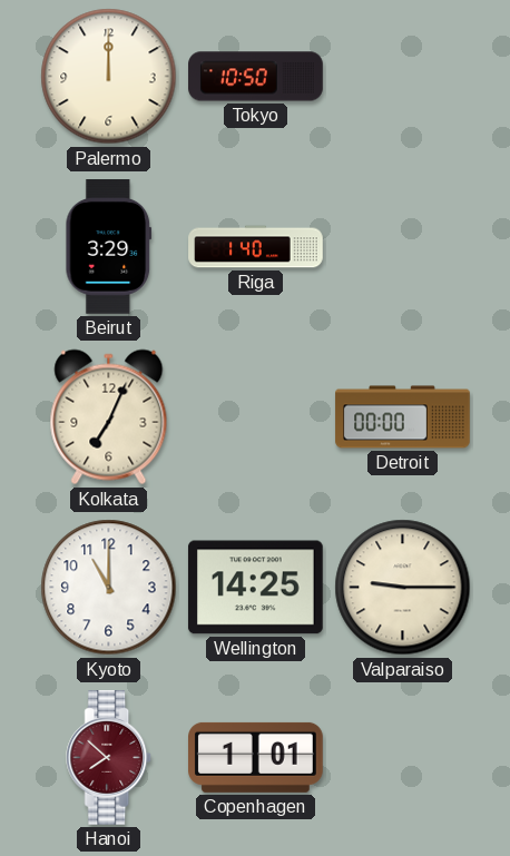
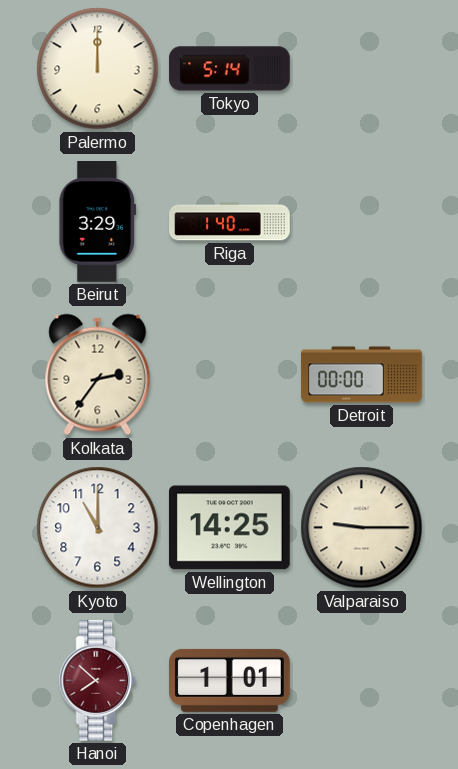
Tokyo: 10:50 -> 5:14 (230, 69)
Kolkata: 7:04 -> 2:36 (98, 375)
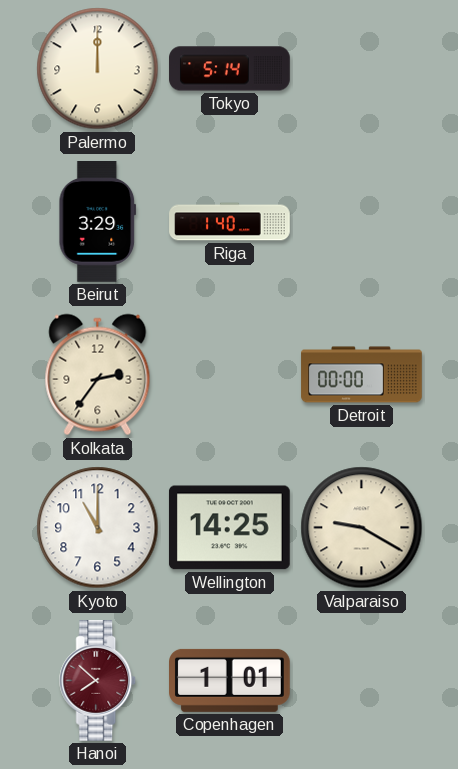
Valparaiso: 9:15 -> 9:20 (362, 528)
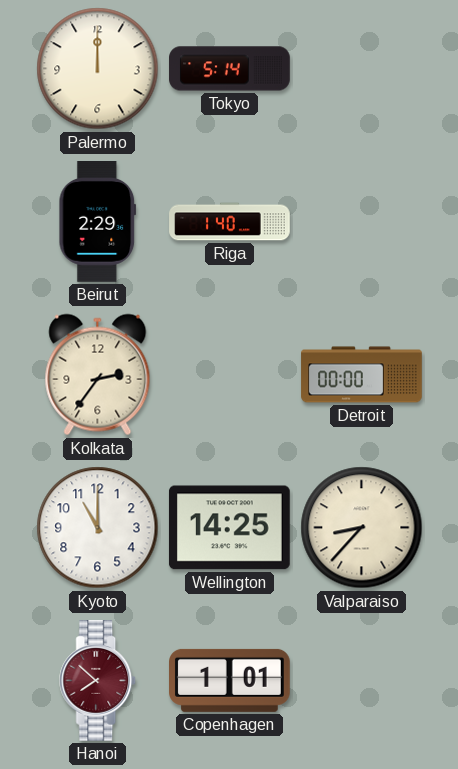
Beirut: 3:29 -> 2:29 (98, 222)
Valparaiso: 9:20 -> 8:37 (362, 528)
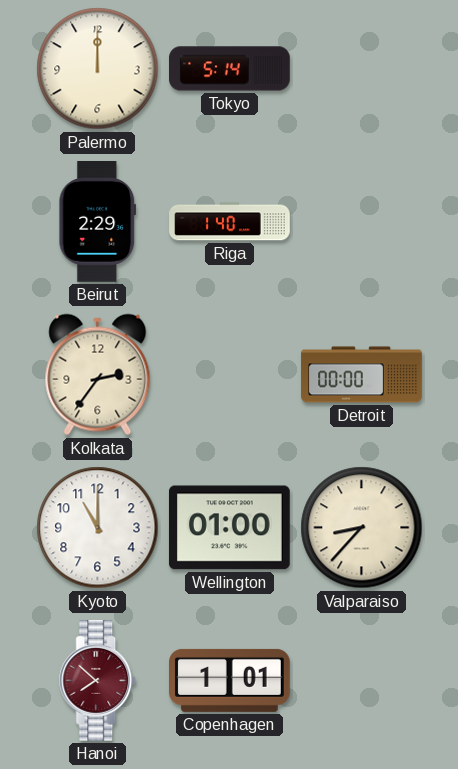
Wellington: 14:25 -> 01:00 (229, 528)
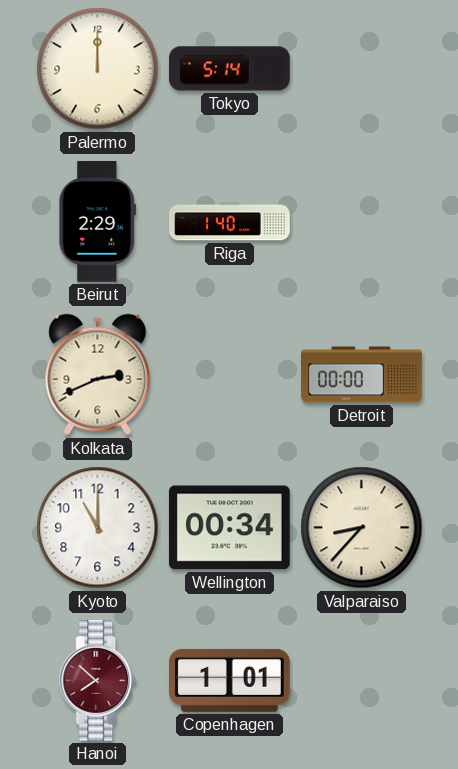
Kolkata: 2:36 -> 2:41 (98, 375)
Wellington: 01:00 -> 00:34 (229, 528)
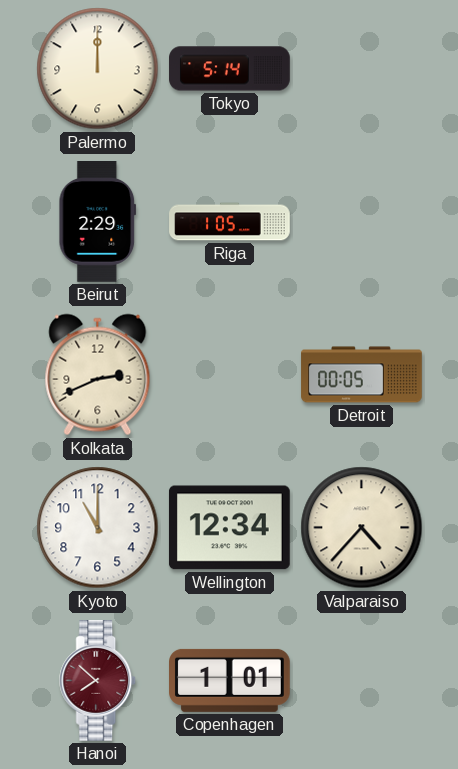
Riga: 1:40 -> 1:05 (230, 222)
Detroit: 00:00 -> 00:05 (362, 375)
Wellington: 00:34 -> 12:34 (229, 528)
Valparaiso: 8:37 -> 4:37 (362, 528)
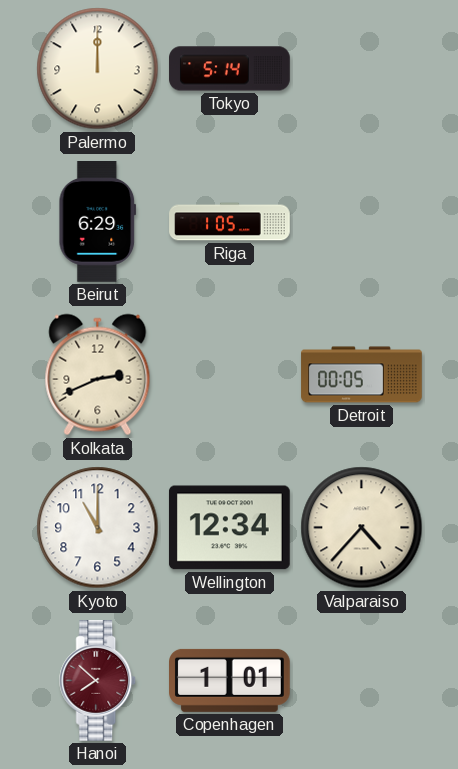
Beirut: 2:29 -> 6:29 (98, 222)
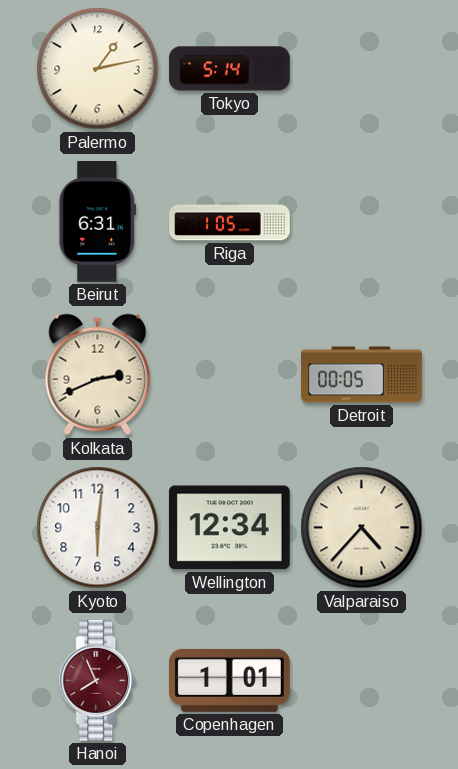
Palermo: 12:00 -> 1:13 (98, 69)
Beirut: 6:29 -> 6:31 (98, 222)
Kyoto: 11:00 -> 6:01 (98, 528)
Hanoi: 7:52 -> 7:56 (98, 681)
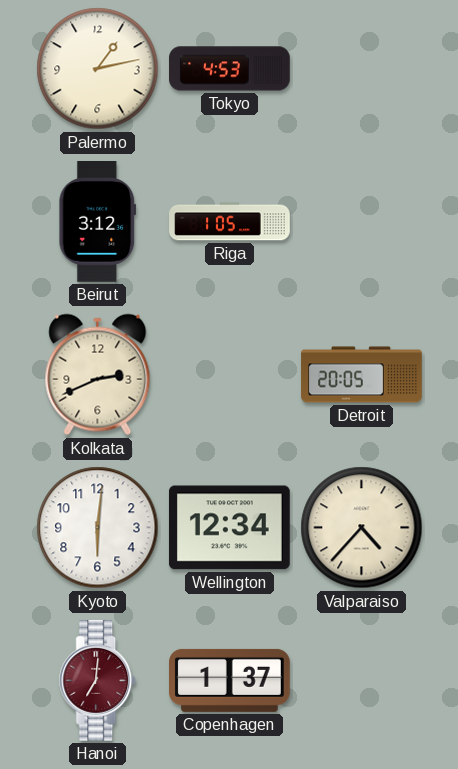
Tokyo: 5:14 -> 4:53 (230, 69)
Beirut: 6:31 -> 3:12 (98, 222)
Detroit: 00:05 -> 20:05 (362, 375)
Hanoi: 7:56 -> 7:01 (98, 681)
Copenhagen: 1:01 -> 1:37 (230, 680)
